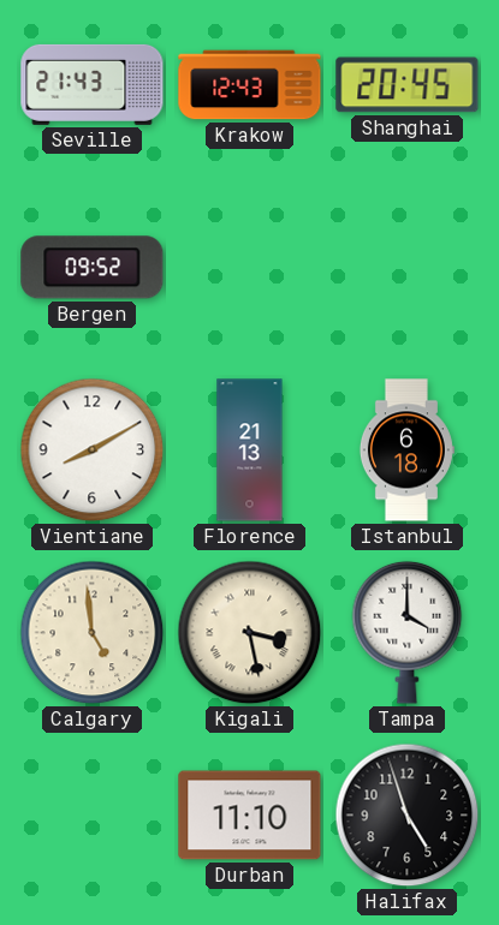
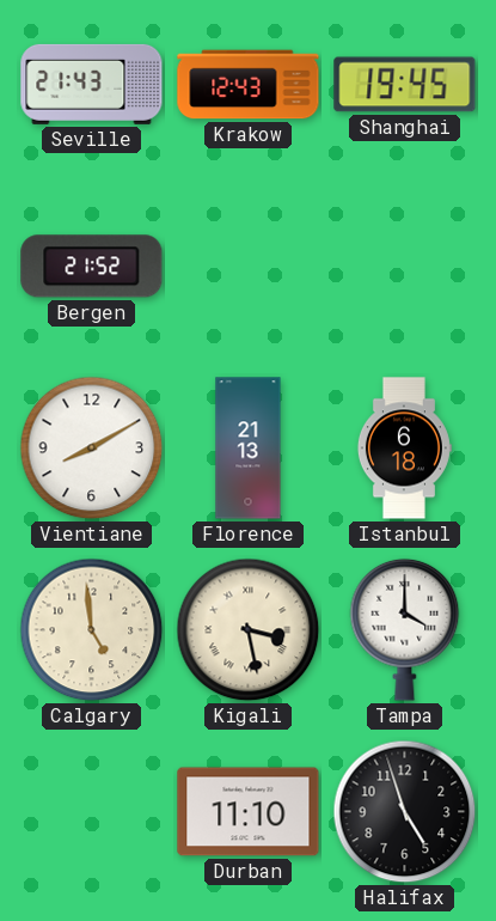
Shanghai: 20:45 -> 19:45 (405, 85)
Bergen: 09:52 -> 21:52 (92, 267)
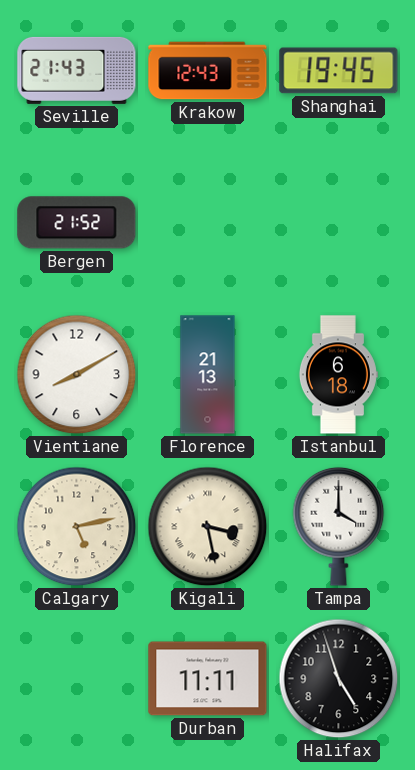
Calgary: 4:59 -> 5:13 (77, 527)
Durban: 11:10 -> 11:11 (208, 679)
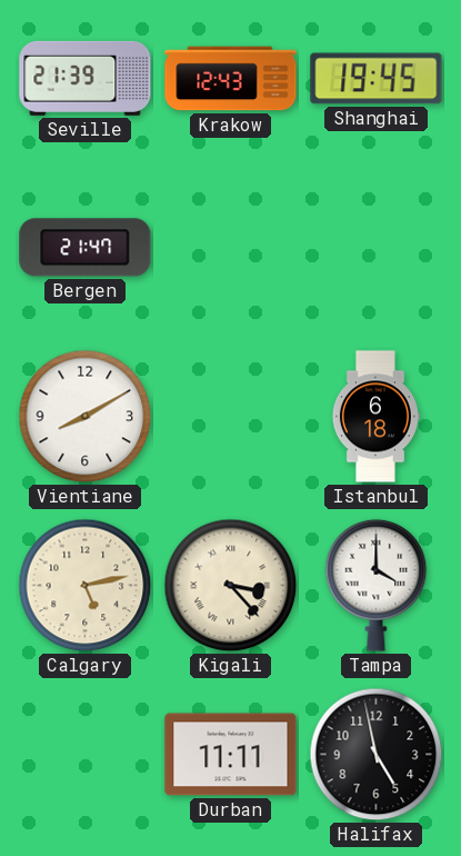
Seville: 21:43 -> 21:39 (86, 78)
Bergen: 21:52 -> 21:47 (86, 248)
Florence: 21:13 -> none (208, 375)
Kigali: 3:28 -> 3:23 (231, 586)
Halifax: 4:57 -> 4:58 (377, 755)
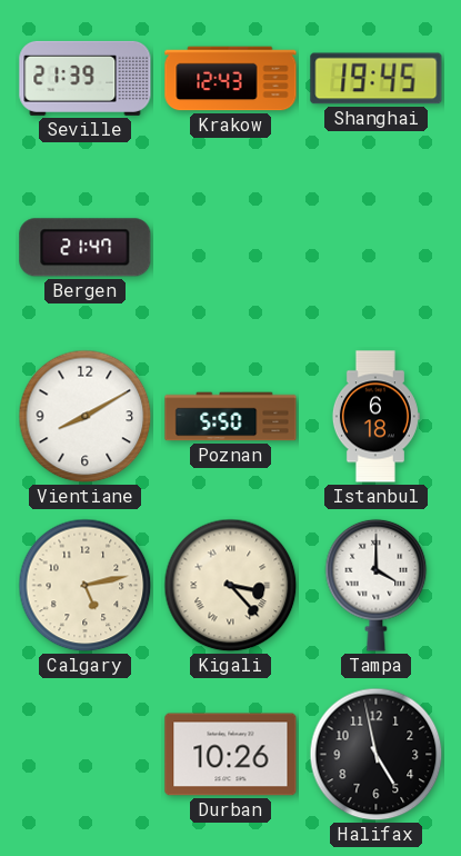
Poznan: none -> 5:50 (231, 417)
Durban: 11:11 -> 10:26 (231, 755)
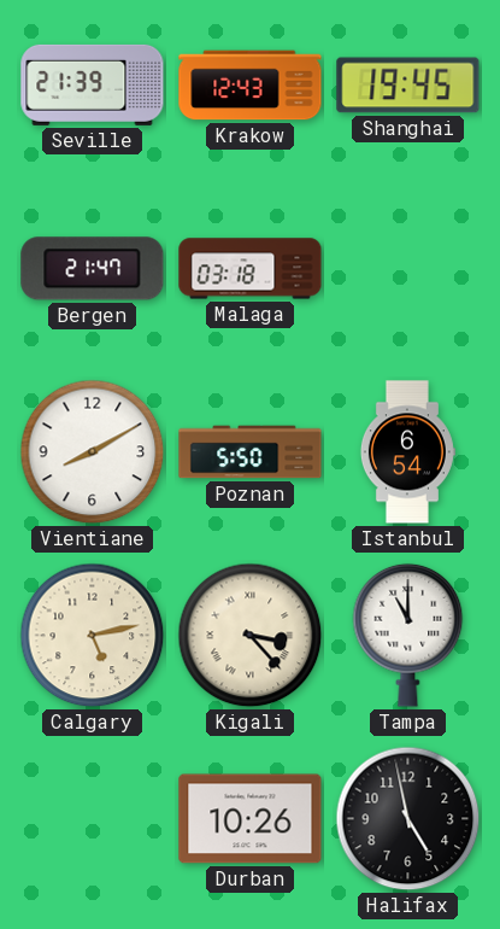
Malaga: none -> 03:18 (251, 269)
Istanbul: 6:18 -> 6:54 (407, 452)
Tampa: 4:00 -> 11:00 (408, 635)
